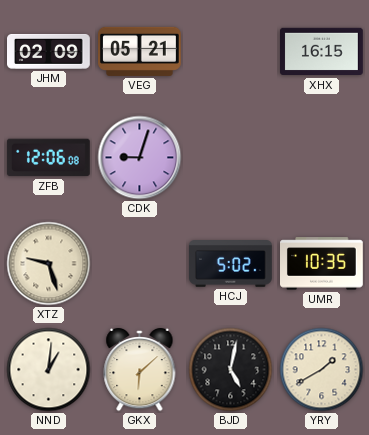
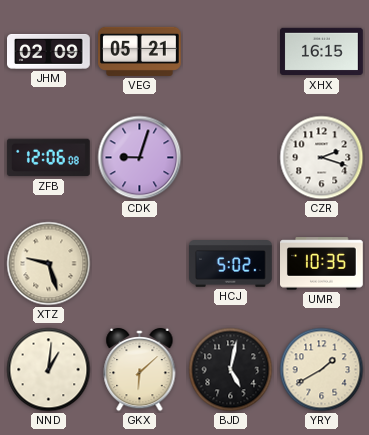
CZR: none -> 2:18 (322, 158)
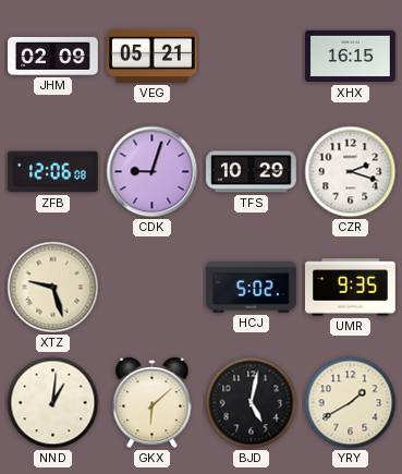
TFS: none -> 10:29 (252, 172)
UMR: 10:35 -> 9:35 (351, 288)
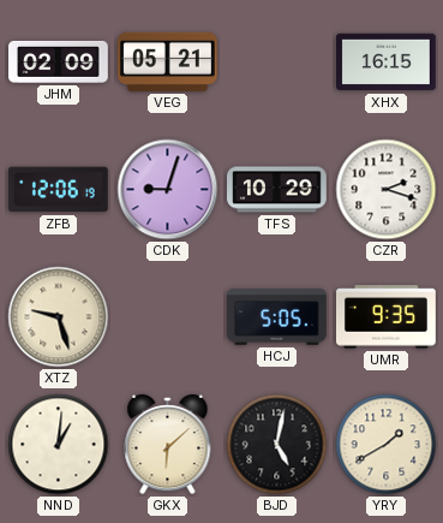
ZFB: 12:06:08 -> 12:06:19 (58, 190)
HCJ: 5:02 -> 5:05 (277, 317)
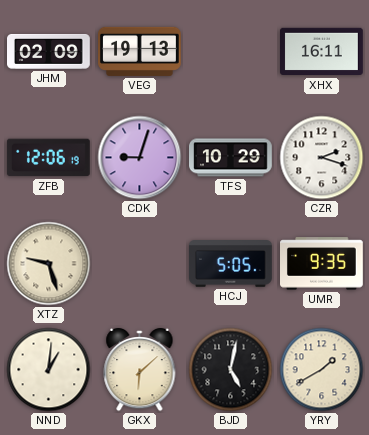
VEG: 05:21 -> 19:13 (140, 51)
XHX: 16:15 -> 16:11 (322, 52)
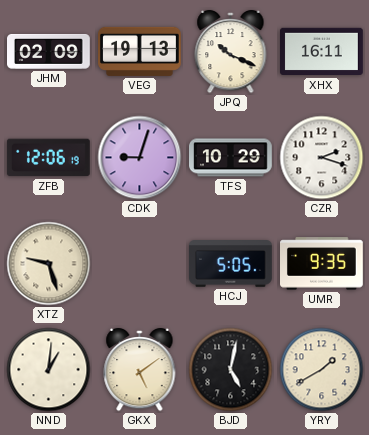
JPQ: none -> 10:19 (231, 52)
GKX: 6:08 -> 5:09 (140, 370)
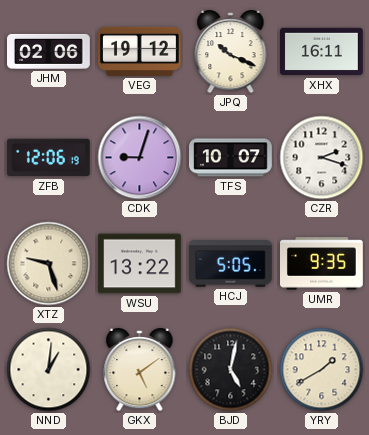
JHM: 02:09 -> 02:06 (49, 51)
VEG: 19:13 -> 19:12 (140, 51)
TFS: 10:29 -> 10:07 (231, 158)
WSU: none -> 13:22 (140, 264)
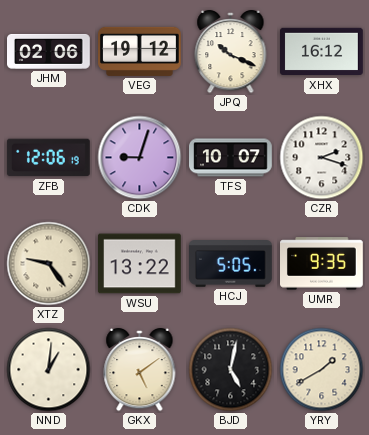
XHX: 16:11 -> 16:12 (322, 52)
XTZ: 9:27 -> 9:24 (49, 264)
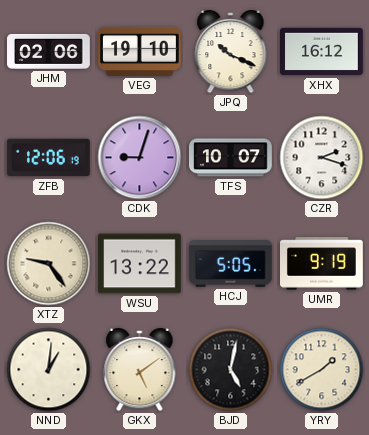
VEG: 19:12 -> 19:10 (140, 51)
UMR: 9:35 -> 9:19 (322, 264)
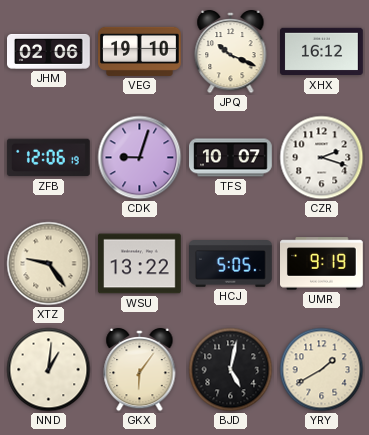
GKX: 5:09 -> 6:06 (140, 370)
